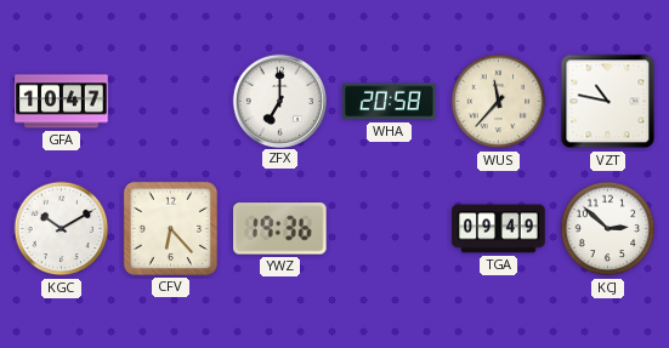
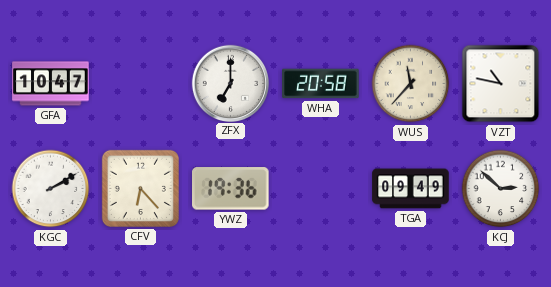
KGC: 10:10 -> 2:10 (51, 189)
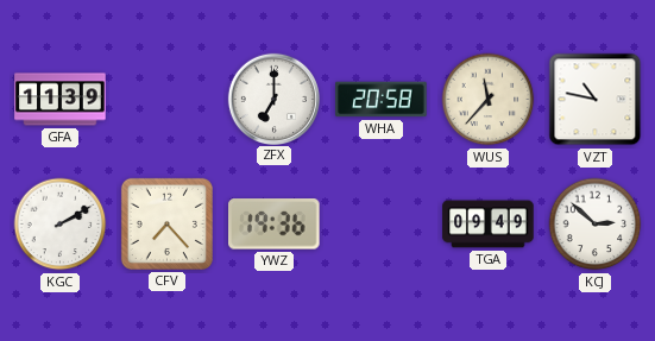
GFA: 10:47 -> 11:39 (61, 100)
CFV: 6:23 -> 7:23 (166, 223)
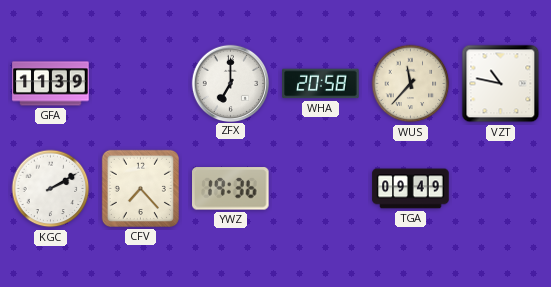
KCJ: 2:52 -> none (596, 225)
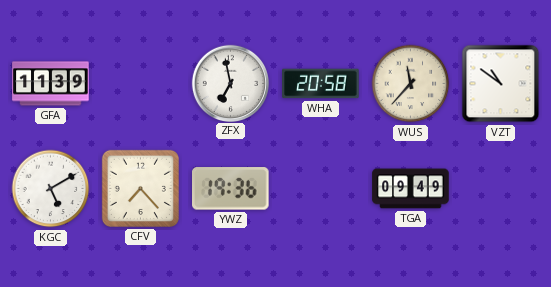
ZFX: 7:00 -> 6:58 (230, 83)
VZT: 10:47 -> 10:51 (501, 84)
KGC: 2:10 -> 5:10 (51, 189)
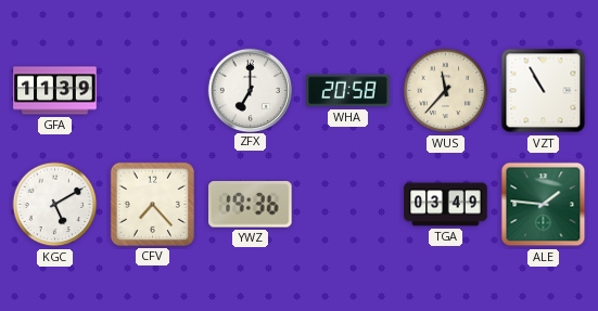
ZFX: 6:58 -> 7:00 (250, 90)
VZT: 10:51 -> 10:55 (544, 91)
TGA: 09:49 -> 03:49 (446, 205)
ALE: none -> 1:46 (544, 205)
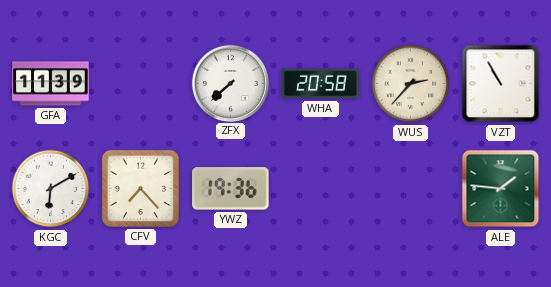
ZFX: 7:00 -> 7:38 (230, 83)
WUS: 11:37 -> 2:37 (411, 84)
KGC: 5:10 -> 6:10 (51, 189)
TGA: 03:49 -> none (446, 205)
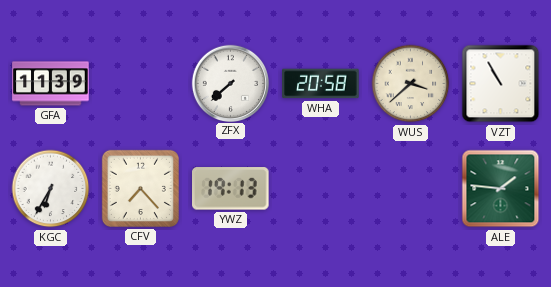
WUS: 2:37 -> 3:38 (411, 84)
KGC: 6:10 -> 6:35 (51, 189)
YWZ: 19:36 -> 19:13 (231, 189)
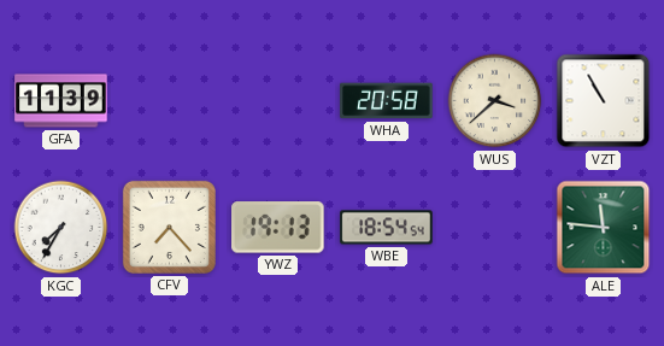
ZFX: 7:38 -> none (230, 83)
KGC: 6:35 -> 7:35 (61, 228)
WBE: none -> 18:54 (387, 228)
ALE: 1:46 -> 11:46 (604, 228)
